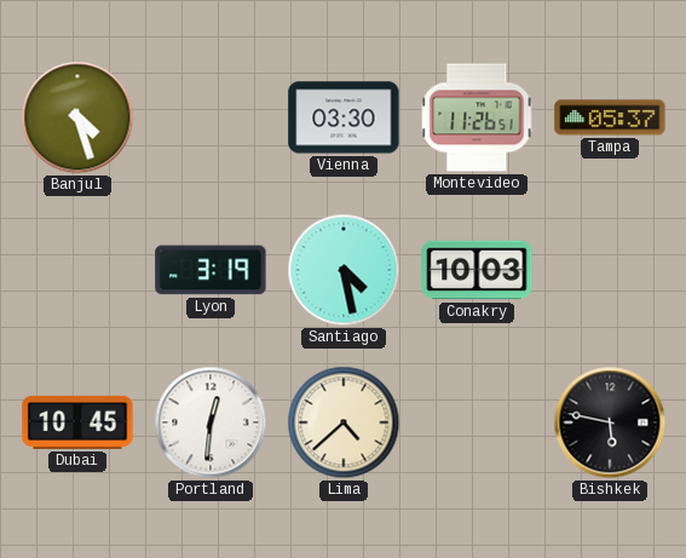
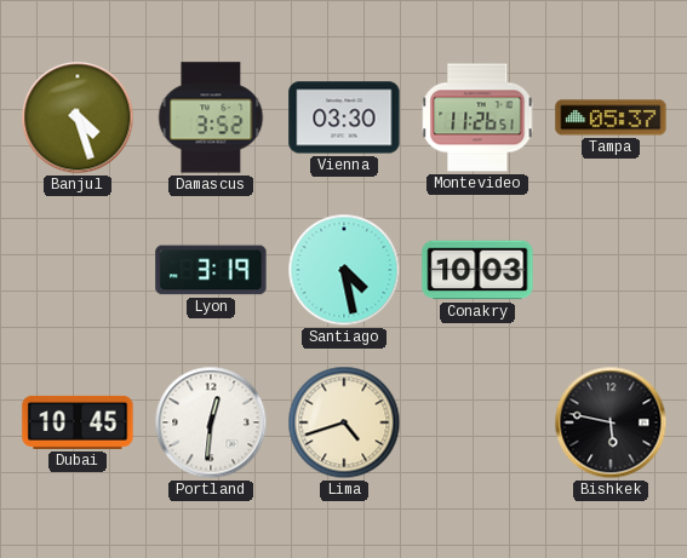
Damascus: none -> 3:52 (211, 117)
Lima: 4:38 -> 4:42 (344, 422)
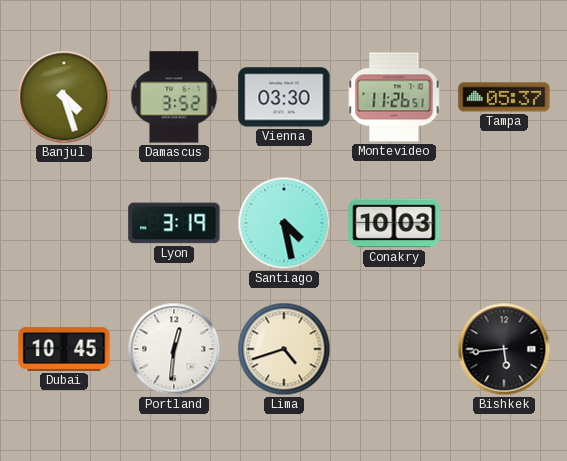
Bishkek: 5:47 -> 5:44 (504, 349)
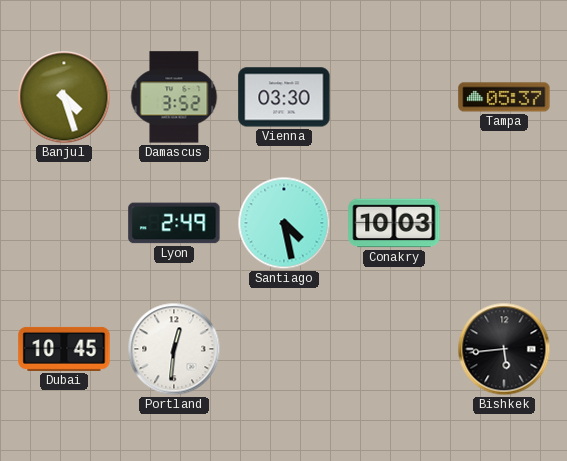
Montevideo: 11:26 -> none (394, 97)
Lyon: 3:19 -> 2:49 (174, 223)
Lima: 4:42 -> none (284, 349)
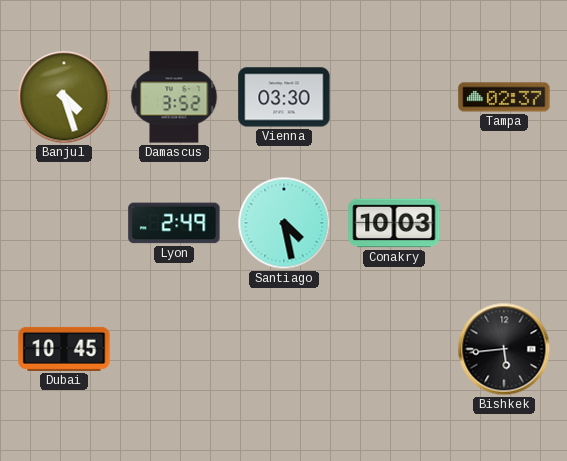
Tampa: 05:37 -> 02:37 (504, 97)
Portland: 12:31 -> none (174, 349)
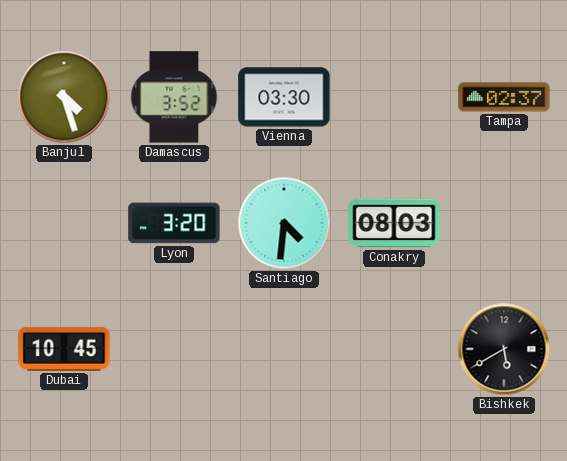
Lyon: 2:49 -> 3:20 (174, 223)
Santiago: 4:28 -> 4:31 (284, 223)
Conakry: 10:03 -> 08:03 (394, 223)
Bishkek: 5:44 -> 5:40 (504, 349)
